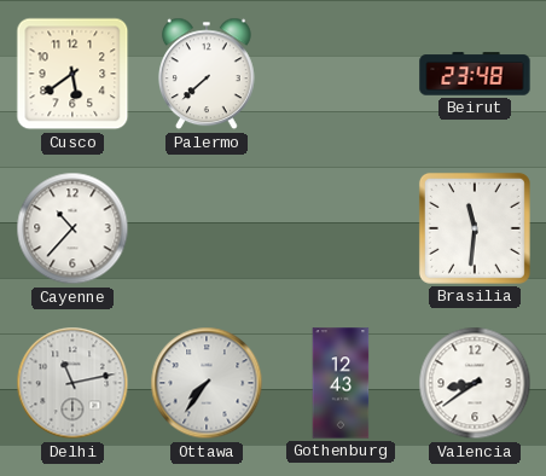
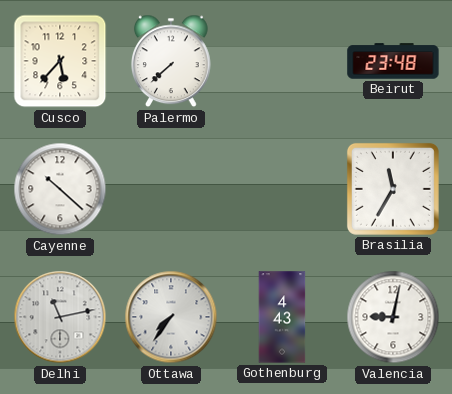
Cusco: 5:39 -> 5:37 (60, 61)
Cayenne: 10:37 -> 10:22 (60, 189)
Brasilia: 11:31 -> 11:35 (393, 189)
Gothenburg: 12:43 -> 4:43 (282, 317)
Valencia: 8:39 -> 9:02 (393, 317)
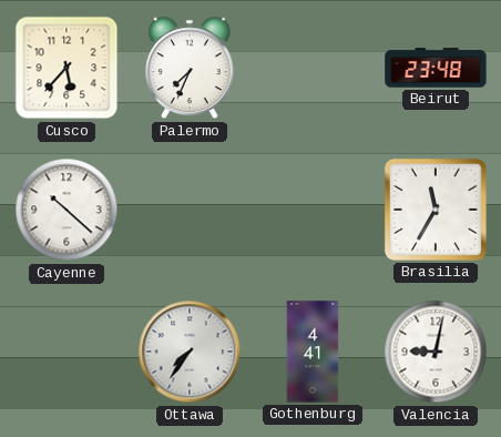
Palermo: 7:38 -> 7:34 (190, 68)
Delhi: 11:13 -> none (60, 317)
Gothenburg: 4:43 -> 4:41 (313, 352)
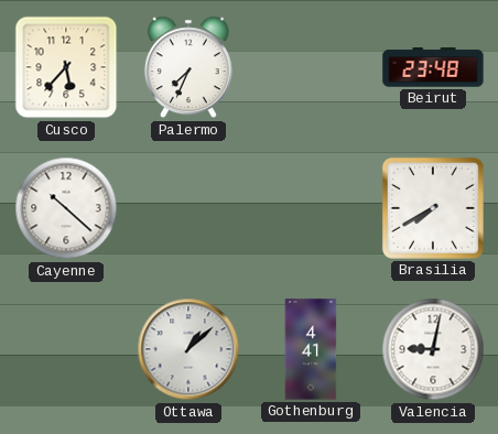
Brasilia: 11:35 -> 7:40 (433, 208)
Ottawa: 7:36 -> 1:08 (188, 349)
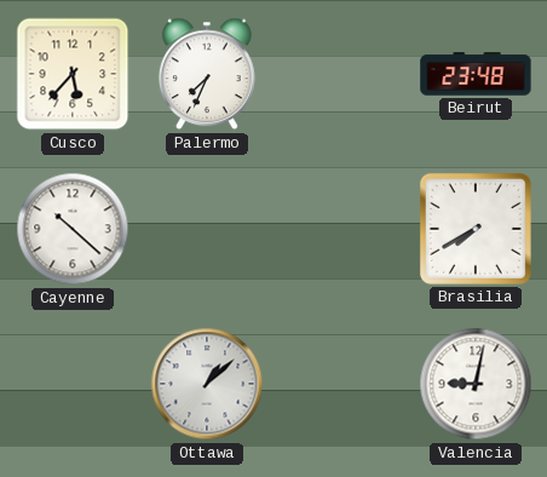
Gothenburg: 4:41 -> none (311, 349)
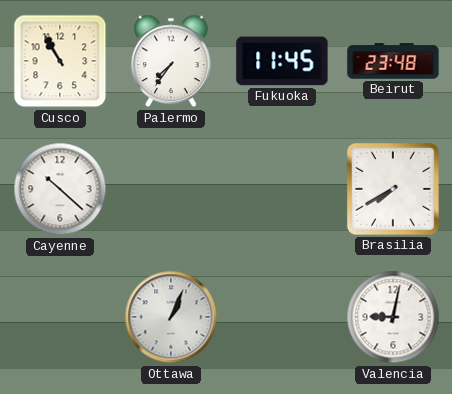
Cusco: 5:37 -> 10:55 (60, 61)
Palermo: 7:34 -> 7:36 (171, 61)
Fukuoka: none -> 11:45 (282, 61)
Ottawa: 1:08 -> 1:04 (171, 317)
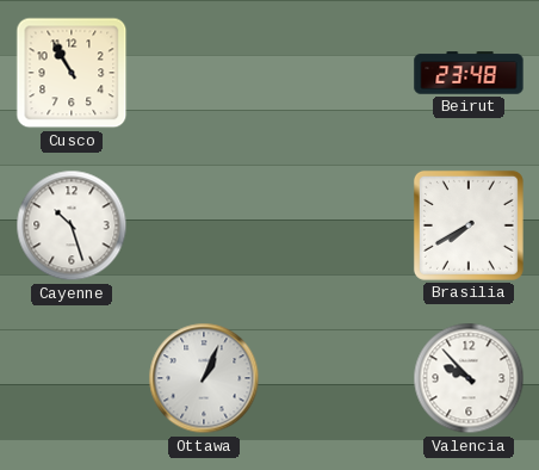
Palermo: 7:36 -> none (171, 61)
Fukuoka: 11:45 -> none (282, 61)
Cayenne: 10:22 -> 10:27 (72, 225)
Valencia: 9:02 -> 9:53 (469, 378)
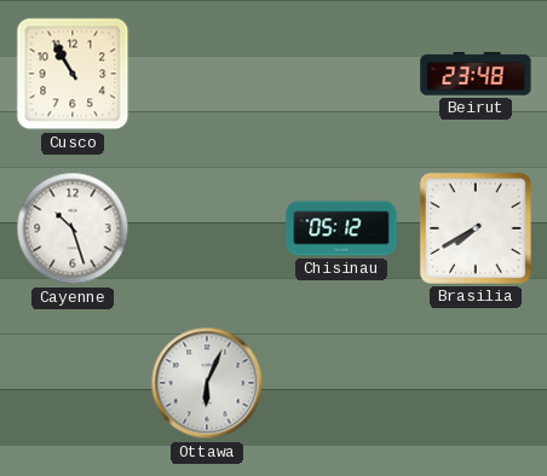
Chisinau: none -> 05:12 (341, 228)
Ottawa: 1:04 -> 6:04 (207, 383)
Valencia: 9:53 -> none (469, 378)
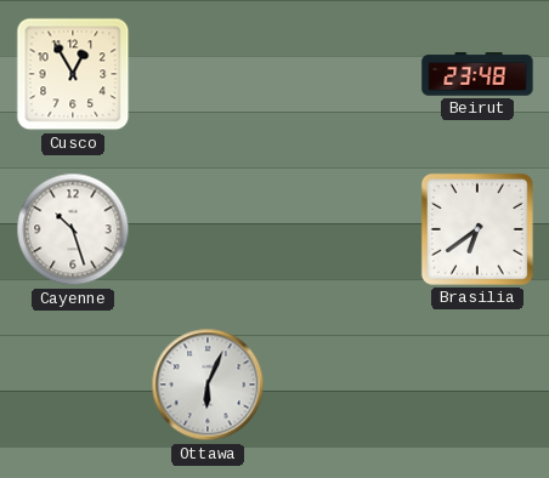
Cusco: 10:55 -> 12:55 (73, 74)
Chisinau: 05:12 -> none (341, 228)
Brasilia: 7:40 -> 6:39 (477, 229)
